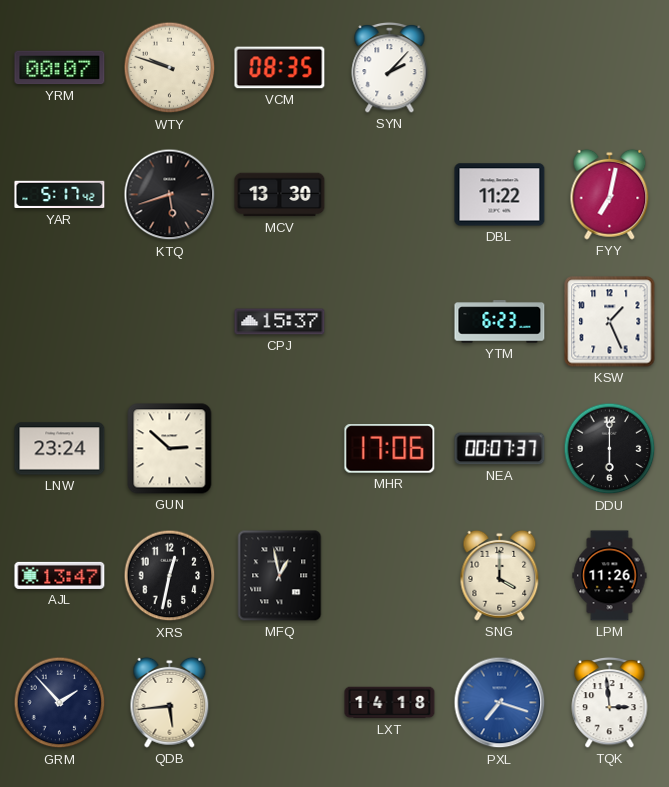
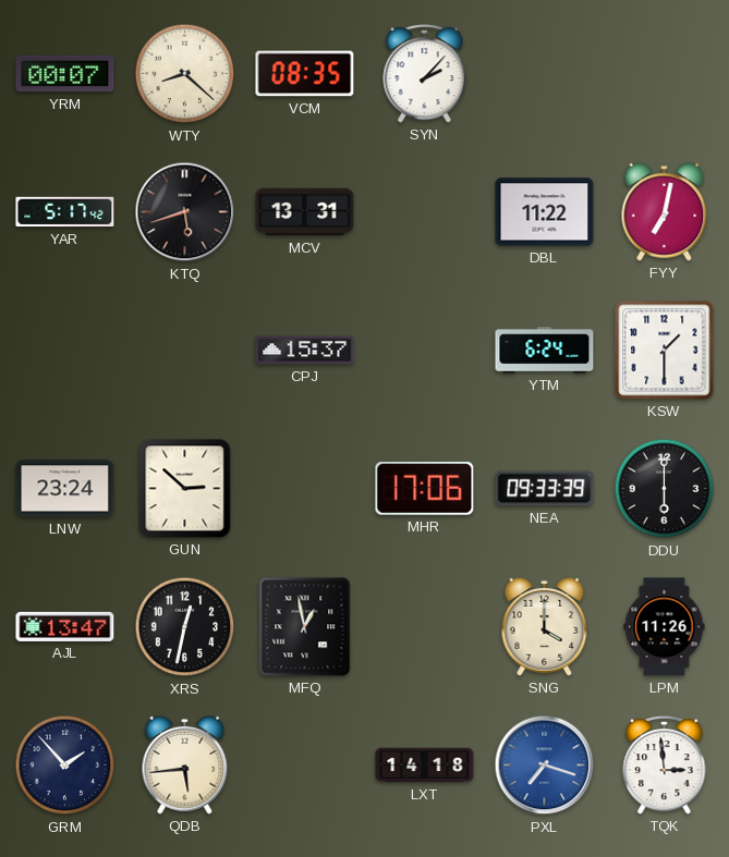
WTY: 9:48 -> 8:22 (185, 74)
MCV: 13:30 -> 13:31 (305, 212)
YTM: 6:23 -> 6:24 (545, 351)
KSW: 1:26 -> 1:30 (665, 351)
NEA: 00:07 -> 09:33 (545, 489)
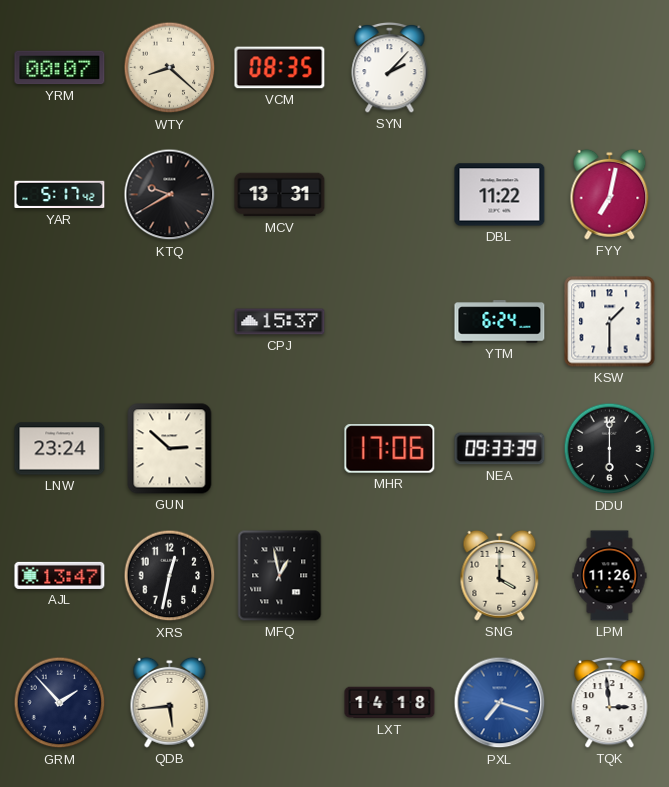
KTQ: 5:42 -> 9:40 (170, 195)
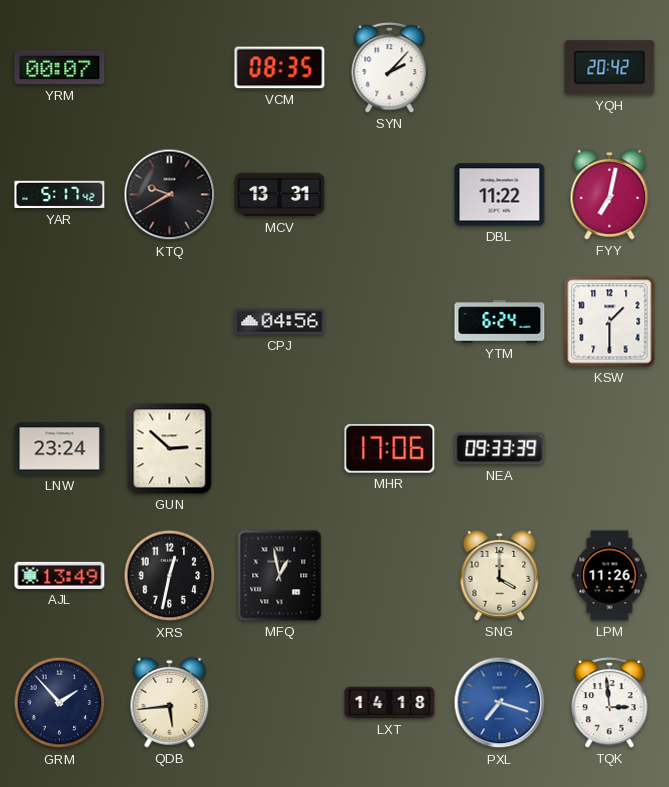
WTY: 8:22 -> none (170, 68)
YQH: none -> 20:42 (610, 68)
CPJ: 15:37 -> 04:56 (280, 322)
DDU: 6:00 -> none (610, 449)
AJL: 13:47 -> 13:49 (60, 575)
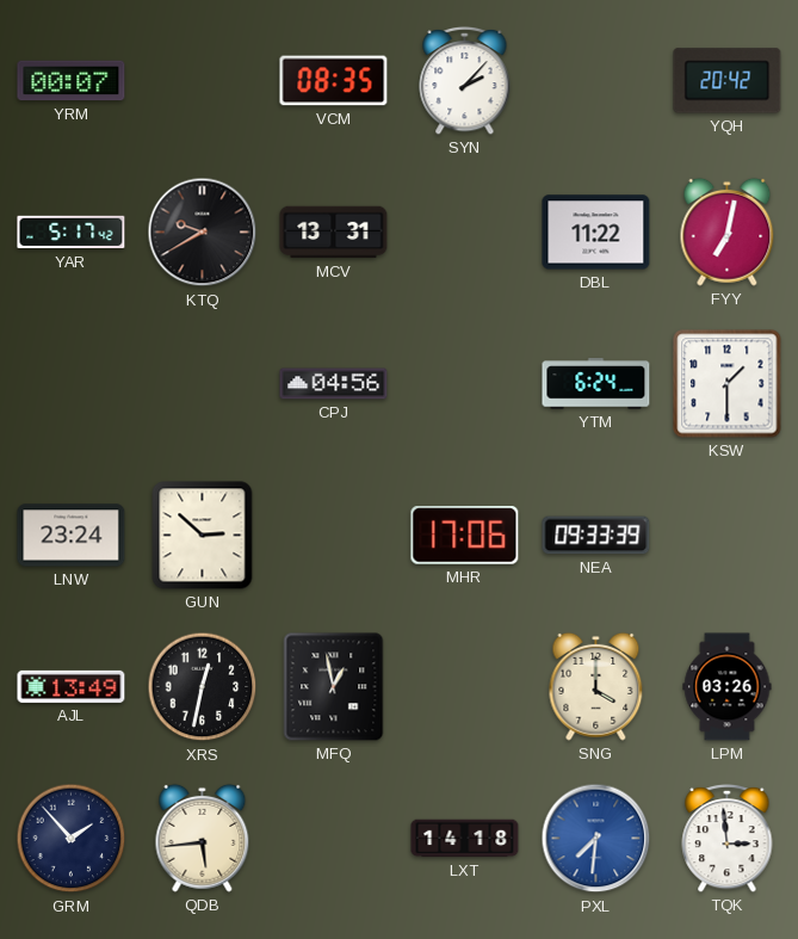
LPM: 11:26 -> 03:26 (728, 687)
PXL: 7:18 -> 7:31 (596, 839)
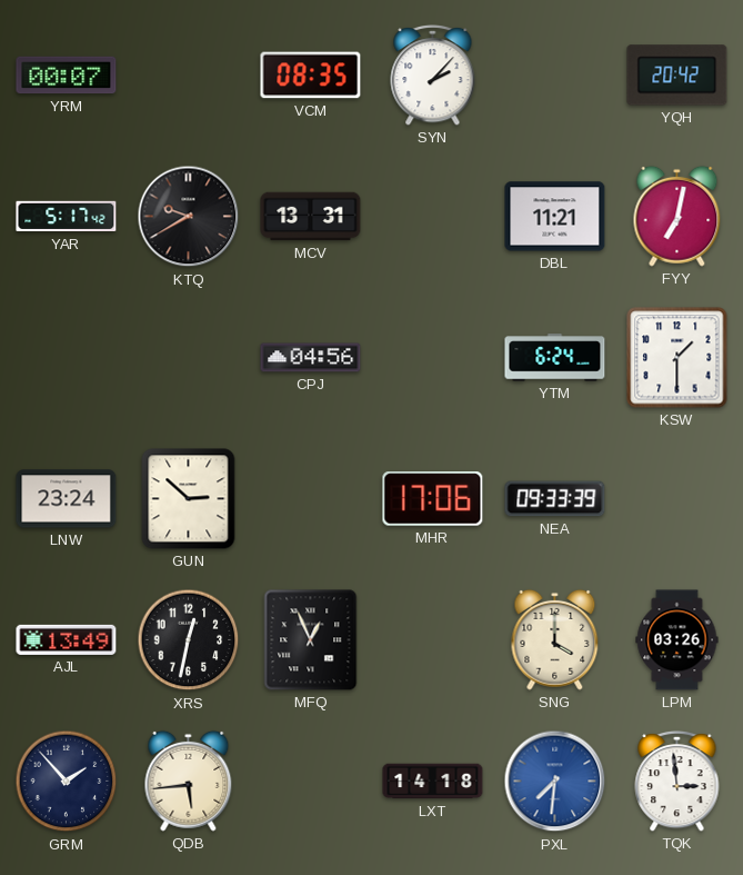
DBL: 11:22 -> 11:21 (555, 217)
MFQ: 12:58 -> 12:56 (311, 640)
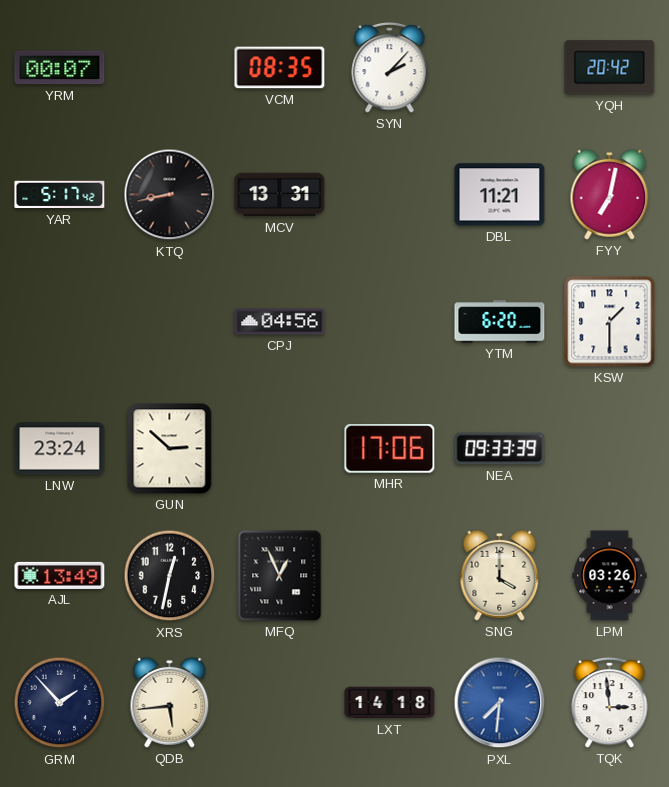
KTQ: 9:40 -> 8:43 (170, 195)
YTM: 6:24 -> 6:20 (500, 322)
